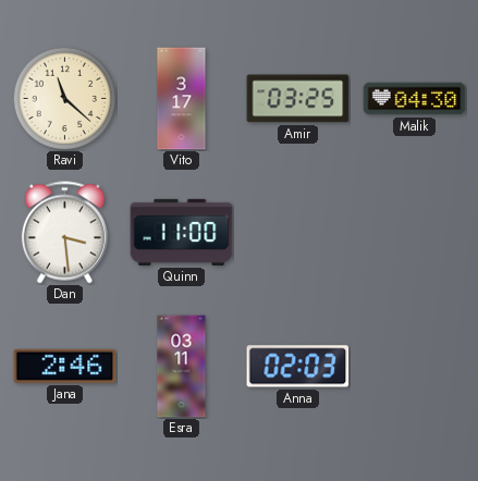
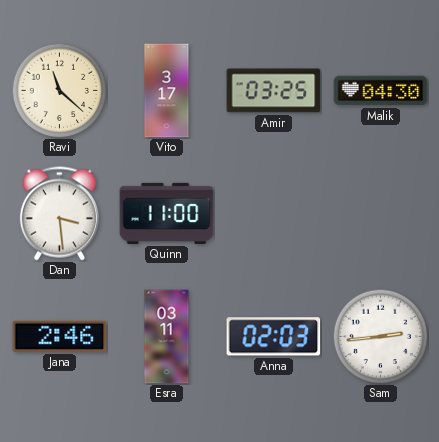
Sam: none -> 2:44 (380, 336)
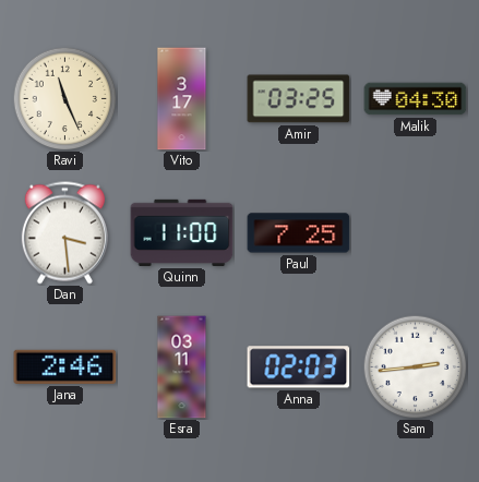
Ravi: 11:22 -> 11:26 (64, 98)
Paul: none -> 7:25 (299, 233)
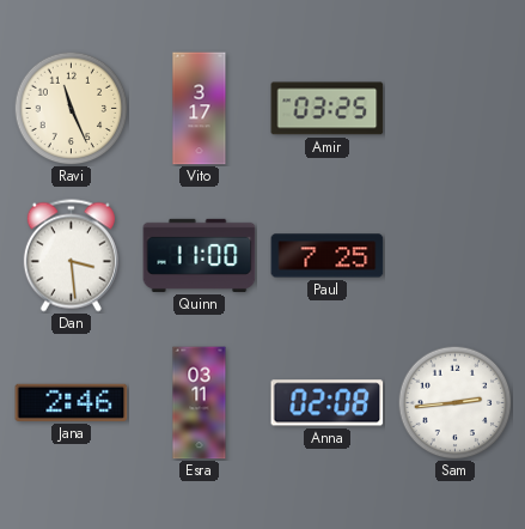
Malik: 04:30 -> none (416, 99)
Anna: 02:03 -> 02:08 (328, 403)
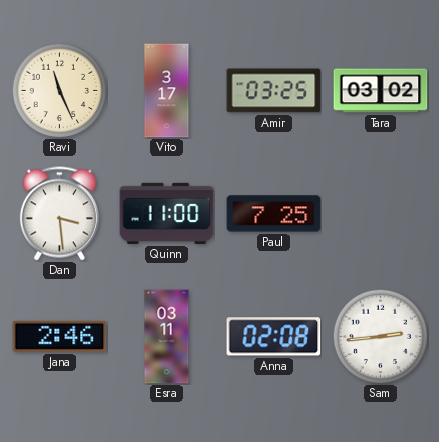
Tara: none -> 03:02 (381, 91)
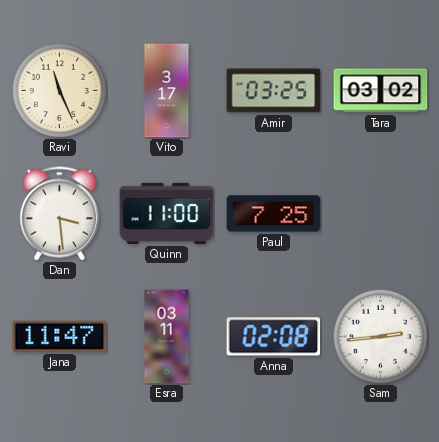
Jana: 2:46 -> 11:47 (60, 336)
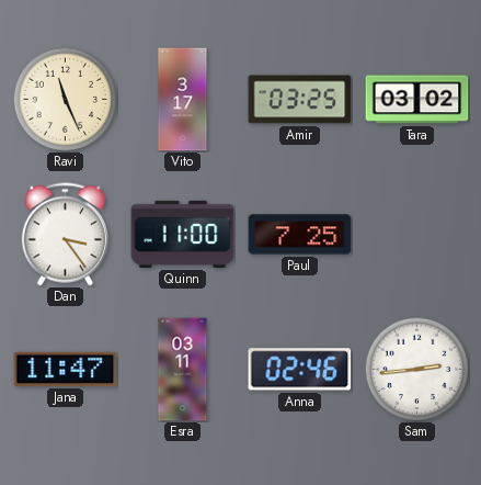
Dan: 3:29 -> 3:24 (65, 235)
Anna: 02:08 -> 02:46 (300, 370)
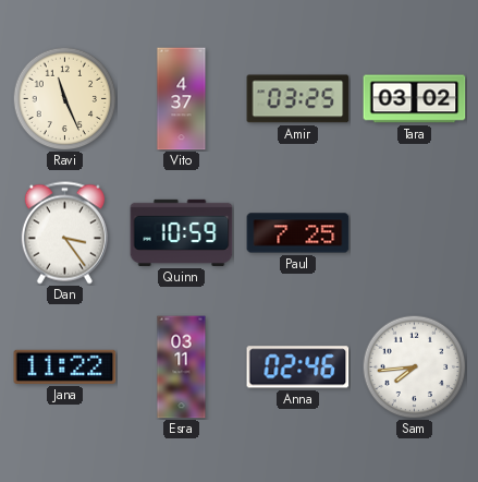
Vito: 3:17 -> 4:37 (182, 99)
Quinn: 11:00 -> 10:59 (182, 232)
Jana: 11:47 -> 11:22 (65, 366)
Sam: 2:44 -> 7:44 (414, 366)
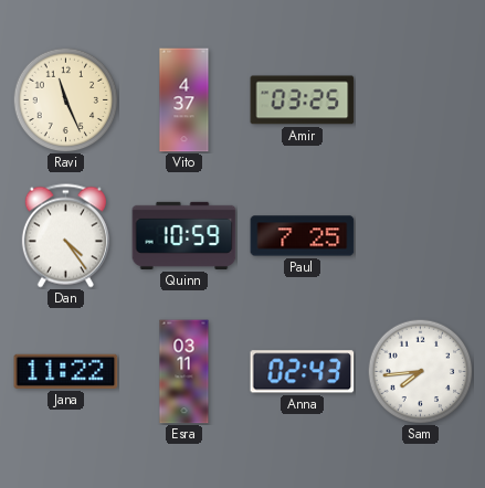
Tara: 03:02 -> none (415, 99)
Dan: 3:24 -> 4:24 (65, 236)
Anna: 02:46 -> 02:43 (303, 372)
